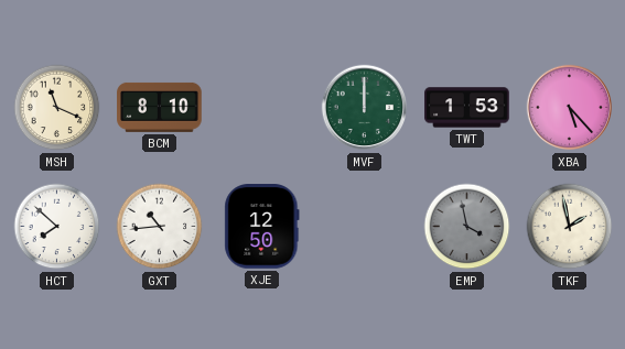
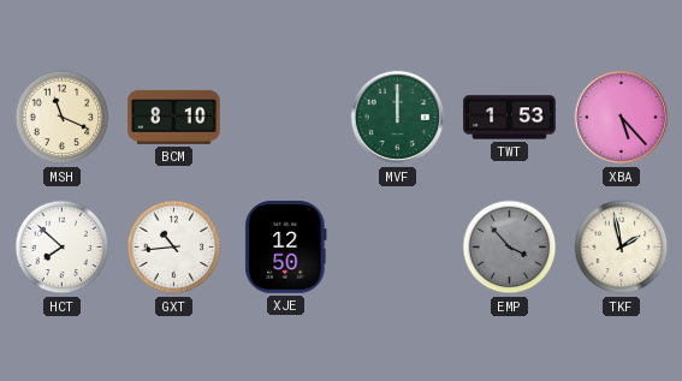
EMP: 3:58 -> 3:53 (510, 248)
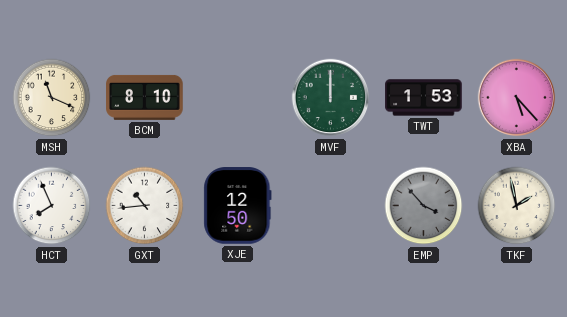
HCT: 7:52 -> 7:56 (52, 206)
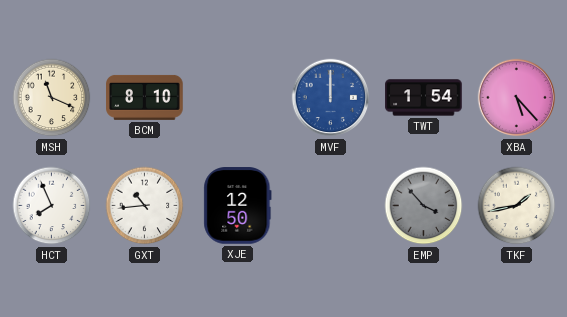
MVF dial: green -> blue (331, 98)
TWT: 1:53 -> 1:54 (424, 98)
TKF: 1:58 -> 1:43 (517, 206)
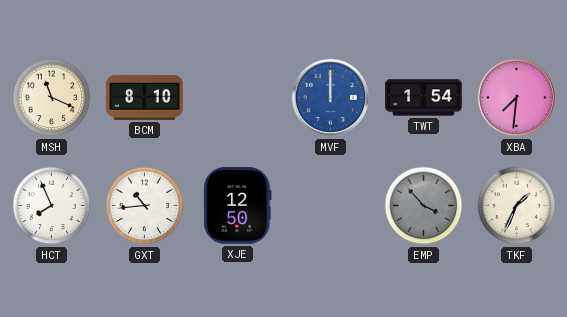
XBA: 5:23 -> 7:31 (517, 98)
TKF: 1:43 -> 1:34 (517, 206)
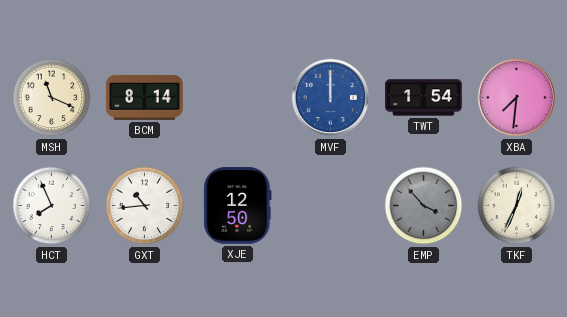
BCM: 8:10 -> 8:14 (145, 97)
TKF: 1:34 -> 12:34 (517, 206)
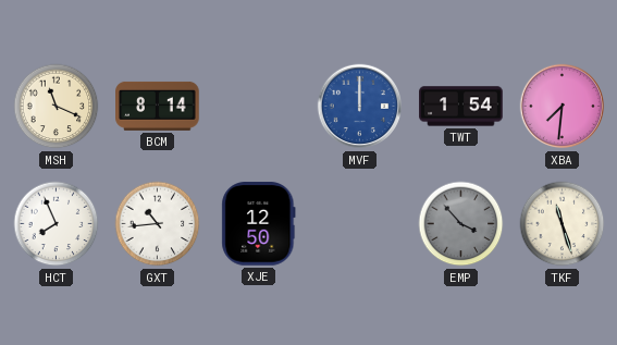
TKF: 12:34 -> 11:27 (563, 224)
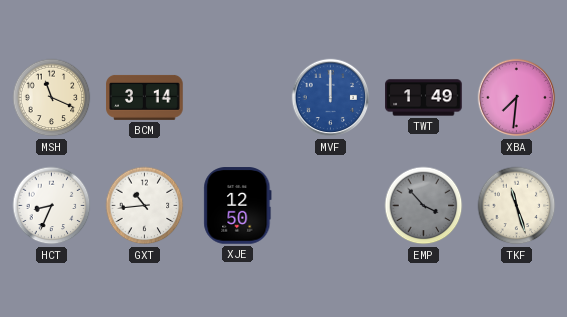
BCM: 8:14 -> 3:14 (145, 97)
TWT: 1:54 -> 1:49 (424, 98)
HCT: 7:56 -> 8:34 (52, 206)
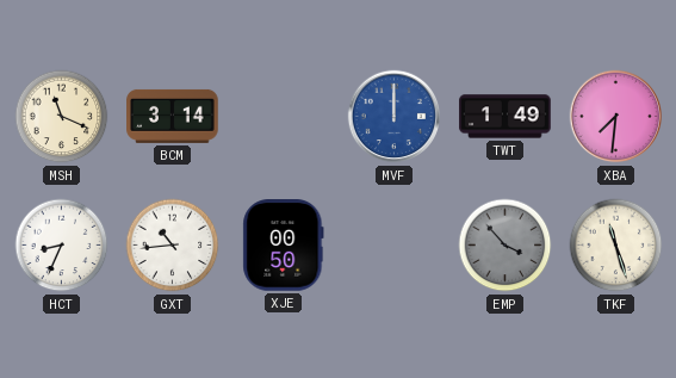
XJE: 12:50 -> 00:50 (284, 246)
